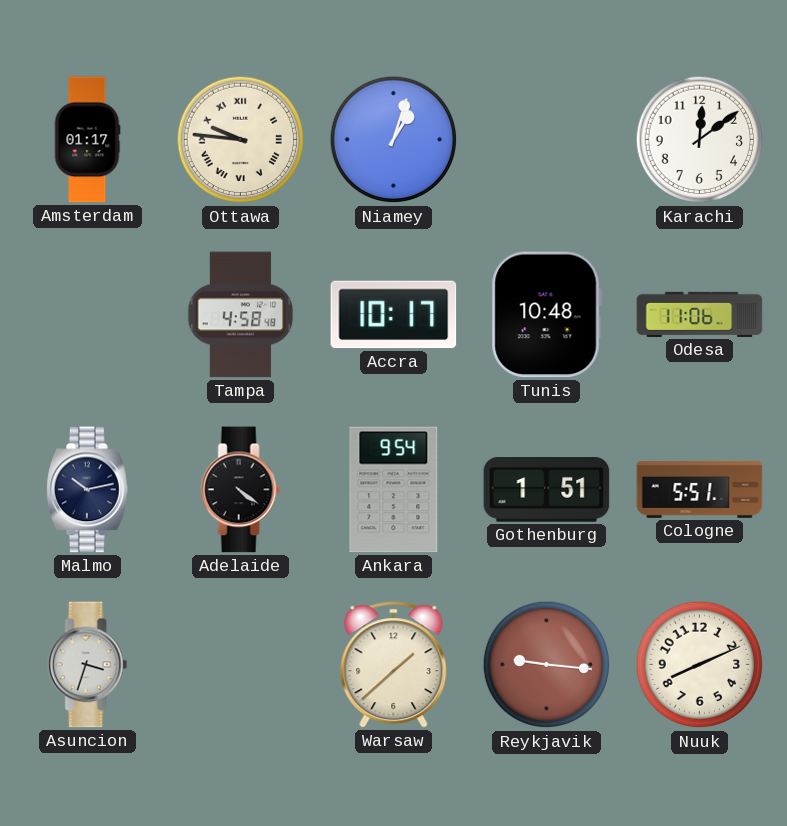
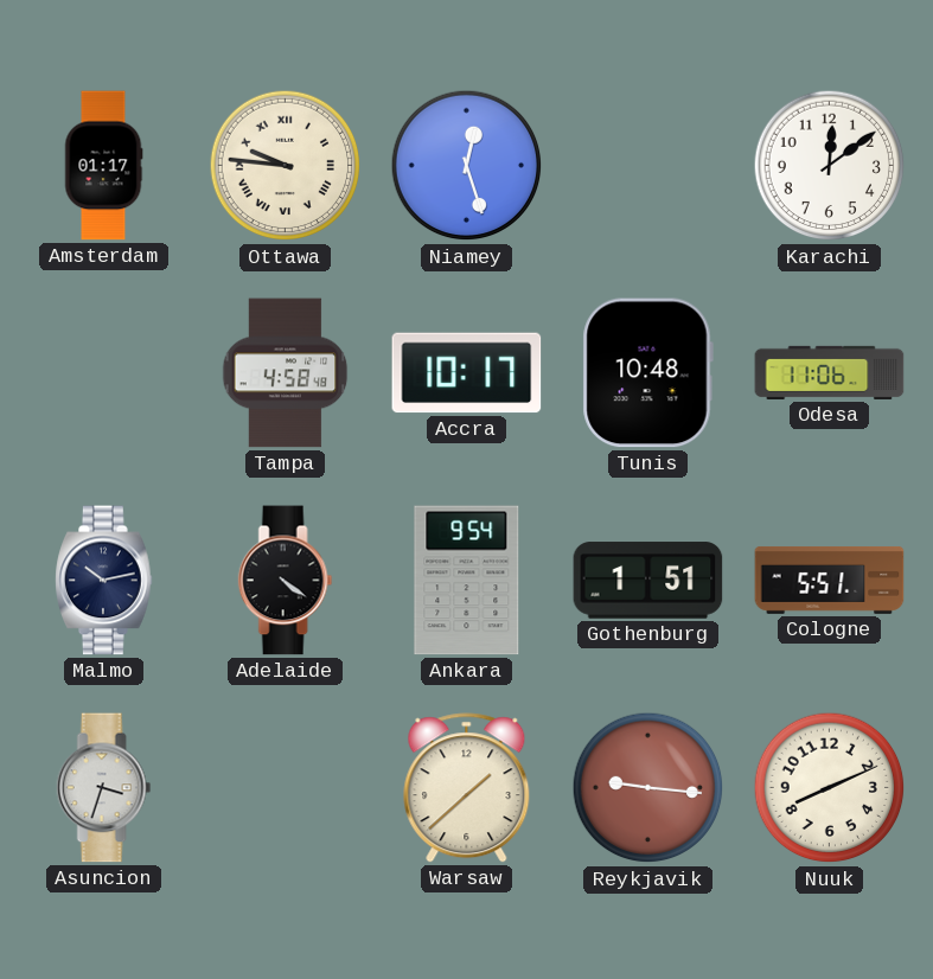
Niamey: 1:03 -> 12:27 (467, 166)
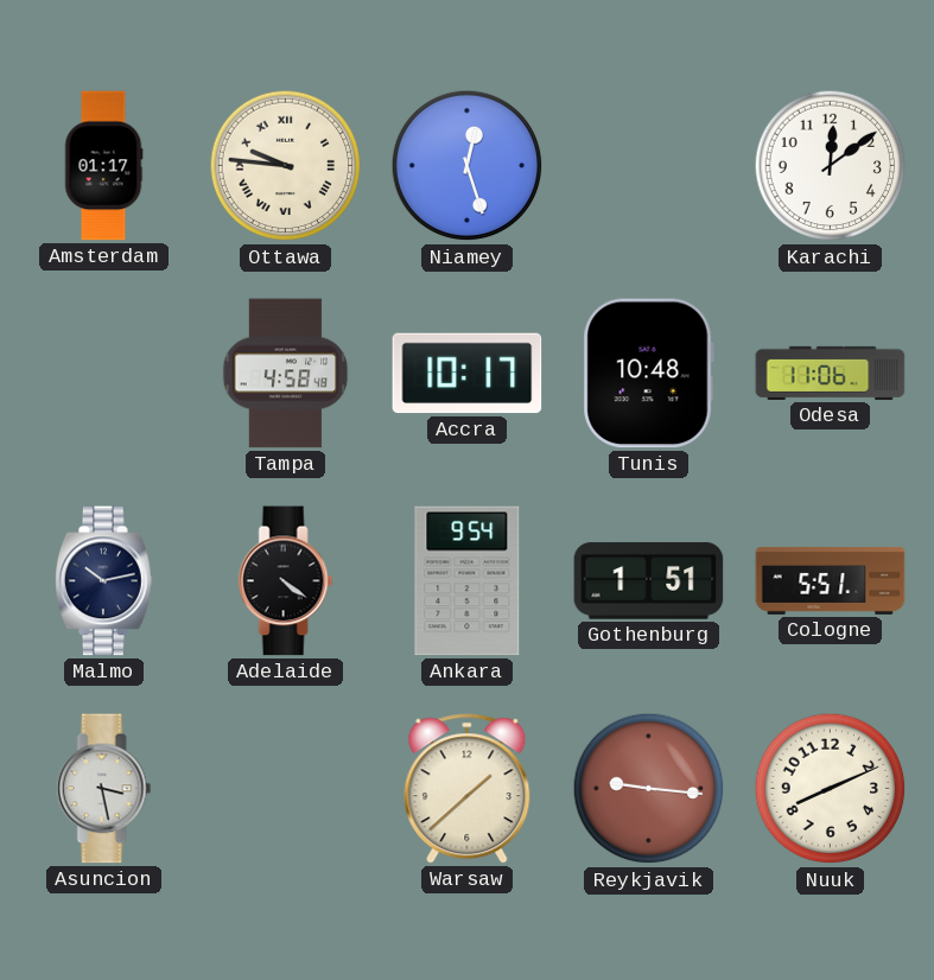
Asuncion: 3:33 -> 3:28 (104, 789)
